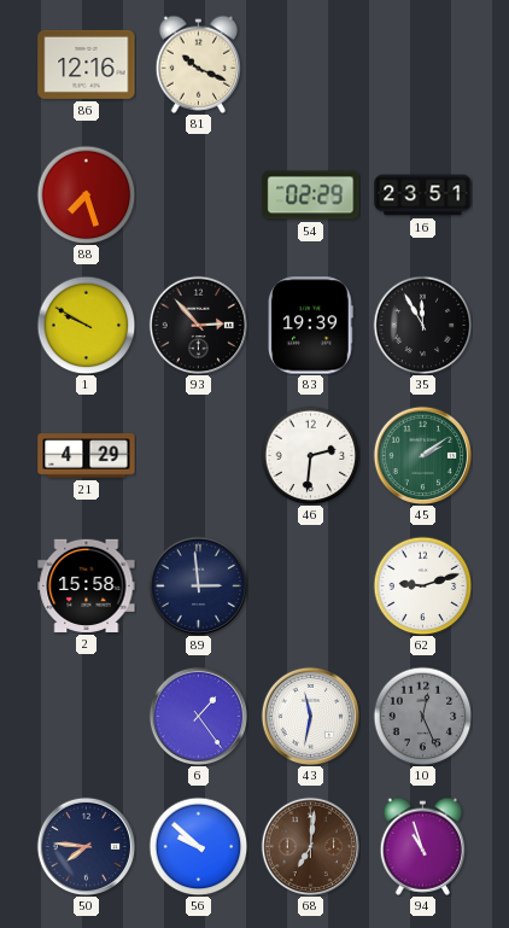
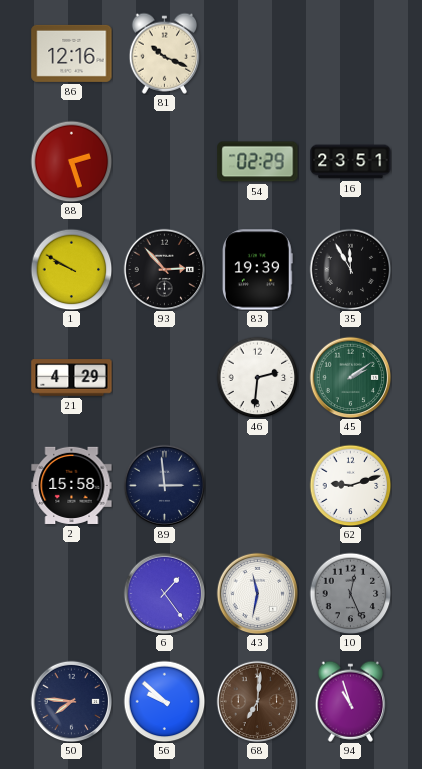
88: 7:27 -> 2:27 (71, 161)
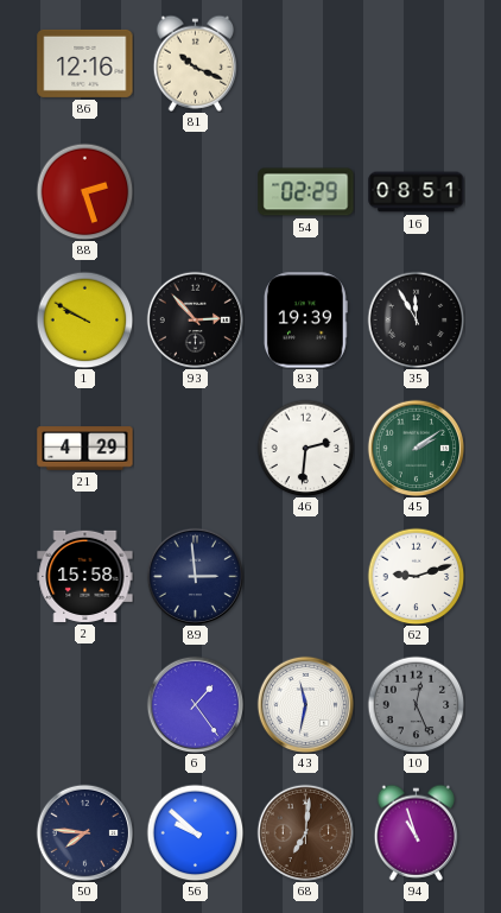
16: 23:51 -> 08:51 (417, 192)
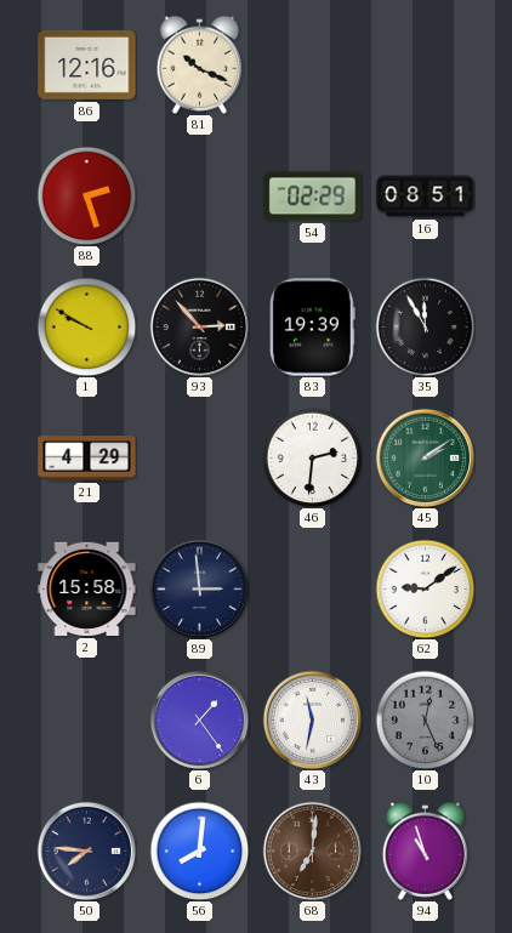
62: 9:12 -> 9:09 (425, 588)
56: 9:52 -> 8:01 (199, 850)
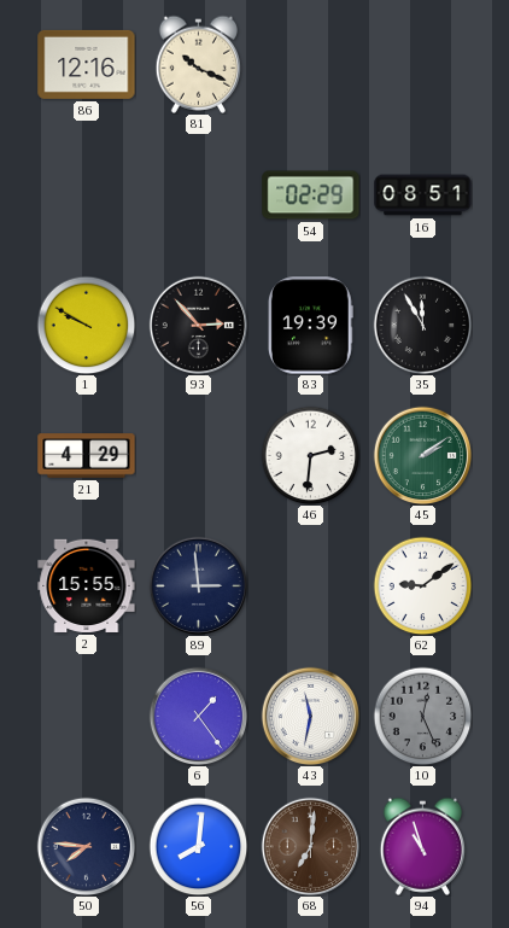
88: 2:27 -> none (86, 195)
2: 15:58 -> 15:55 (87, 585)
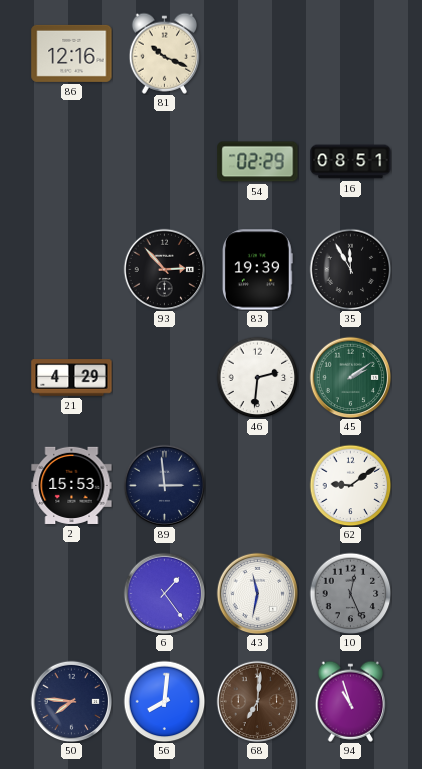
1: 9:50 -> none (86, 325)
2: 15:55 -> 15:53 (72, 485)
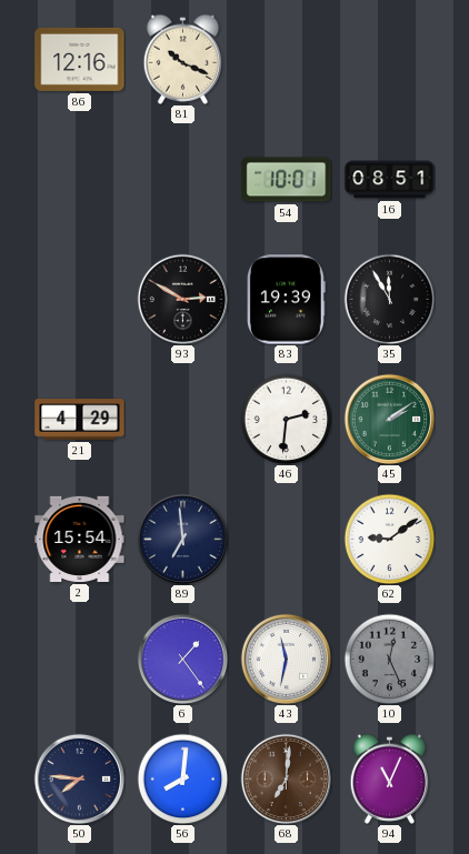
54: 02:29 -> 10:01 (287, 180)
93: 2:53 -> 2:50 (182, 299)
2: 15:53 -> 15:54 (80, 539)
89: 2:59 -> 6:59 (182, 539)
94: 10:57 -> 11:04 (389, 778)
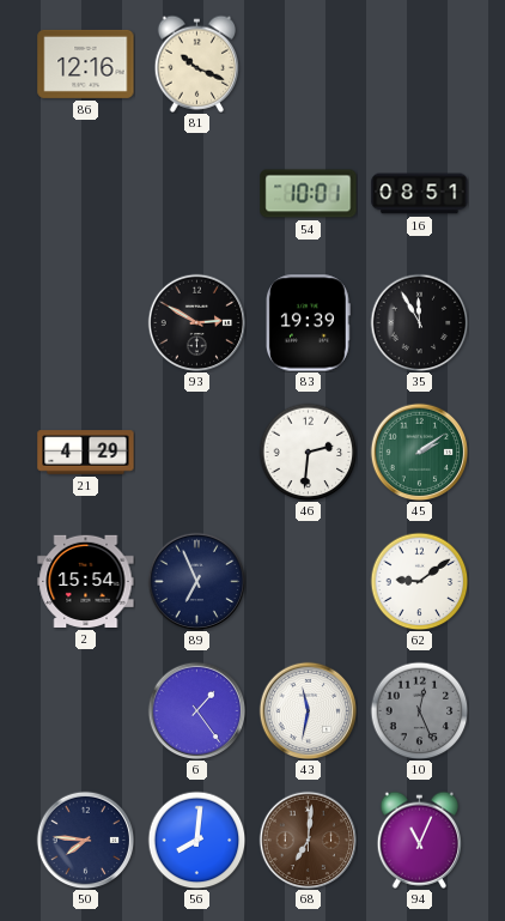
89: 6:59 -> 6:56 (196, 581)
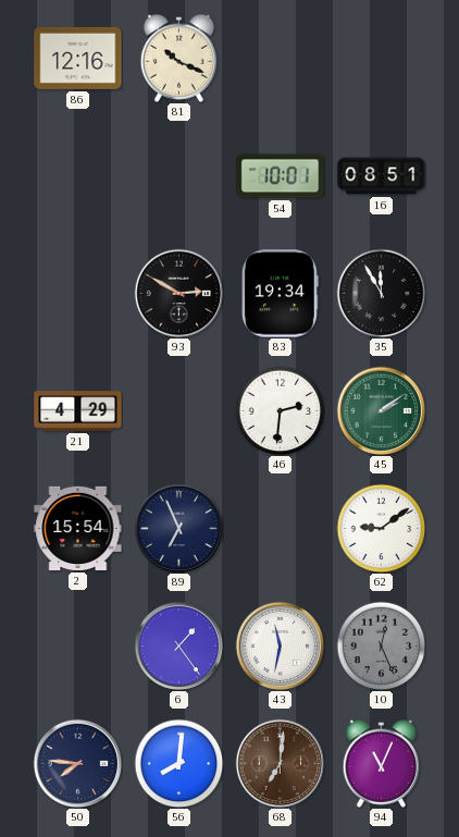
83: 19:39 -> 19:34 (281, 294)
